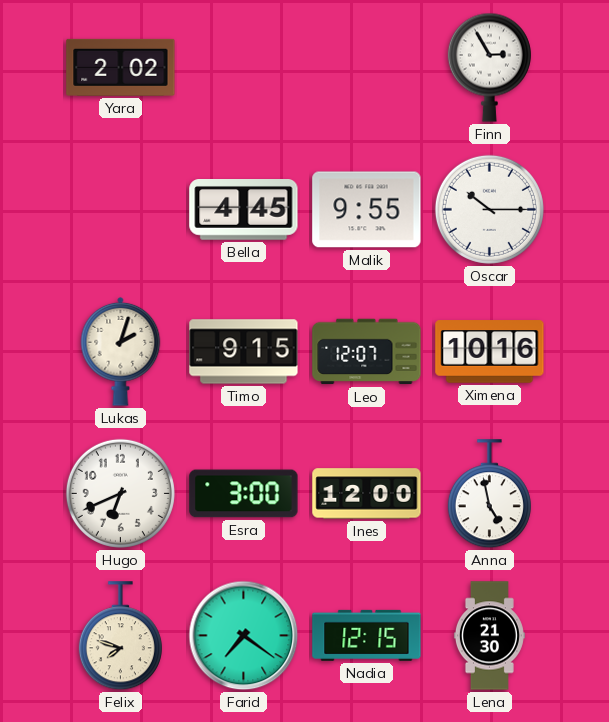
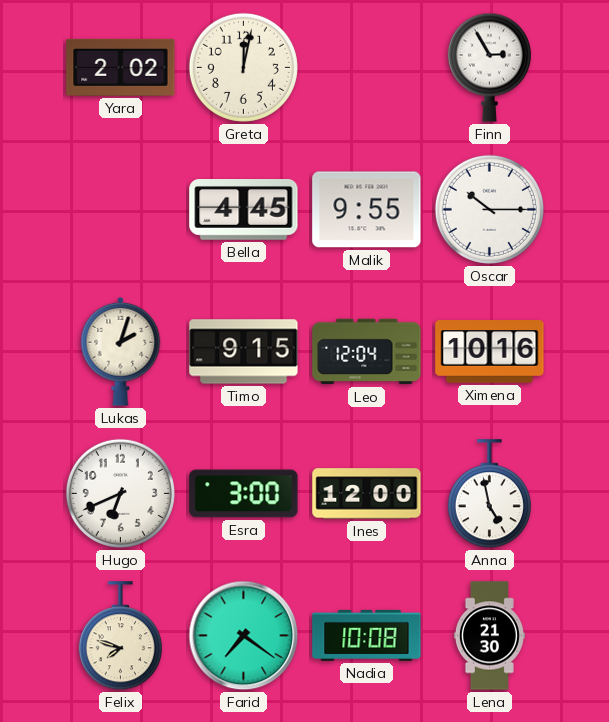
Greta: none -> 12:02 (243, 67)
Leo: 12:07 -> 12:04 (367, 352)
Nadia: 12:15 -> 10:08 (367, 635)
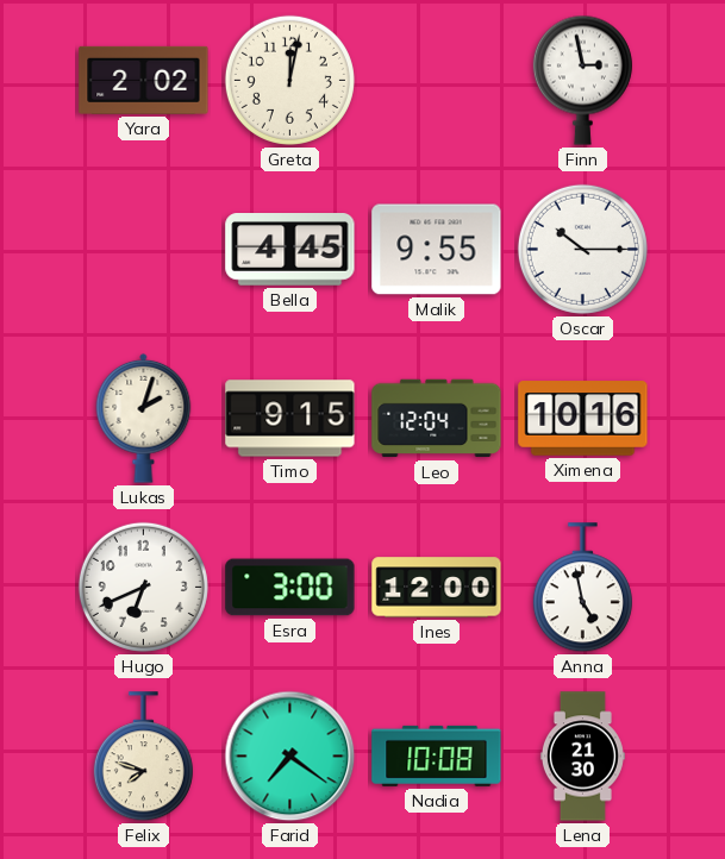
Finn: 2:55 -> 2:58 (582, 80)
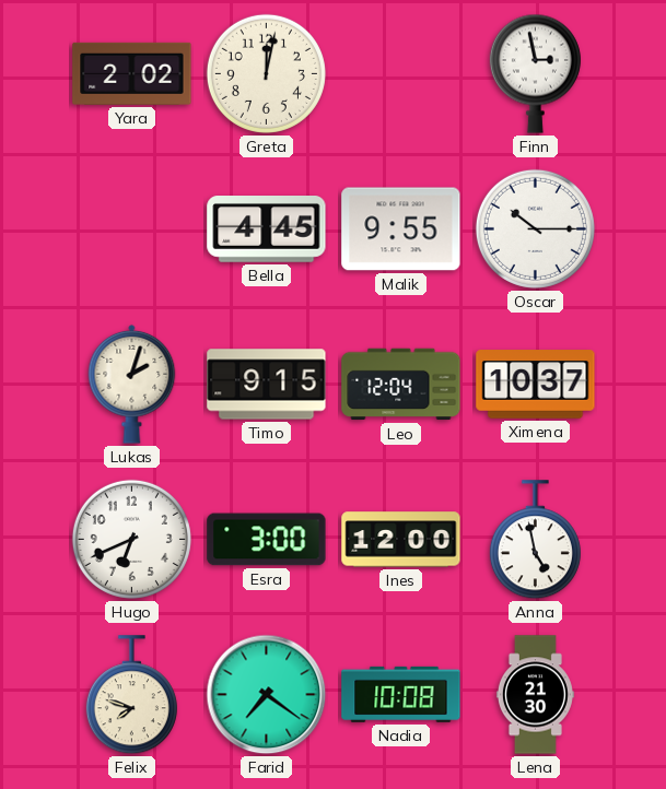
Ximena: 10:16 -> 10:37 (536, 385)
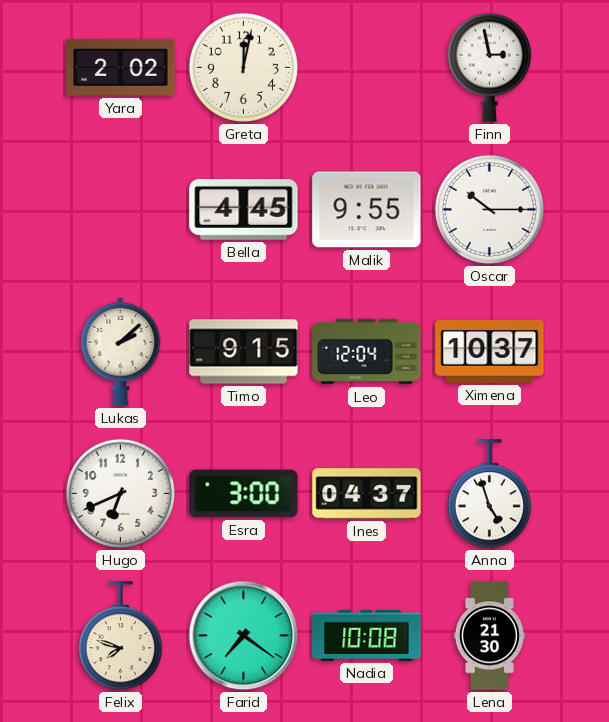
Lukas: 2:03 -> 2:08 (121, 351)
Ines: 12:00 -> 04:37 (367, 494)
Anna: 4:58 -> 4:57 (489, 494)
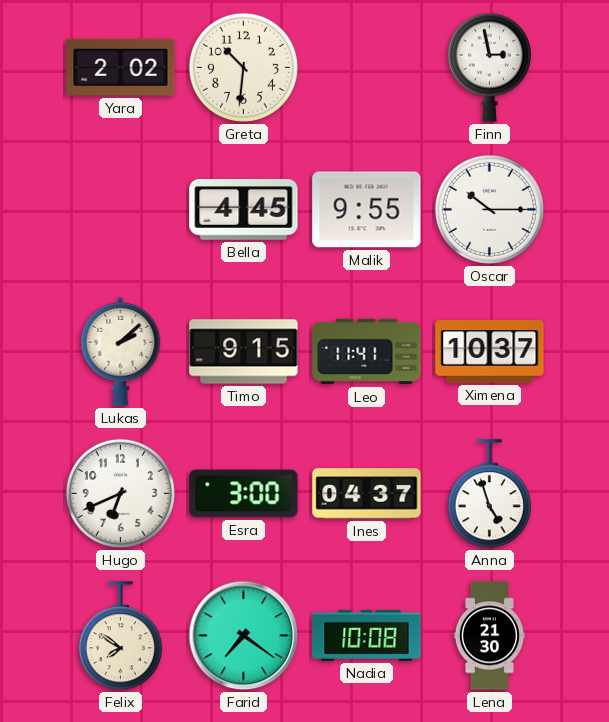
Greta: 12:02 -> 10:31 (243, 67)
Leo: 12:04 -> 11:41 (367, 352)
Felix: 7:48 -> 7:51 (120, 636)
